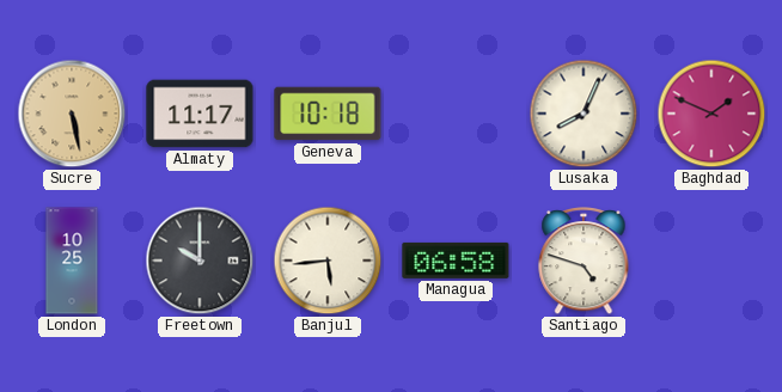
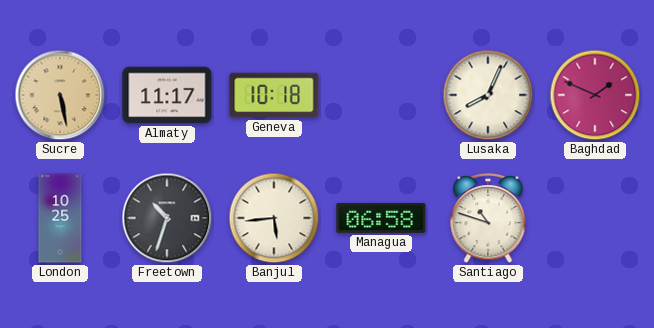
Freetown: 10:00 -> 10:33 (167, 218)
Santiago: 4:48 -> 10:48 (488, 219)
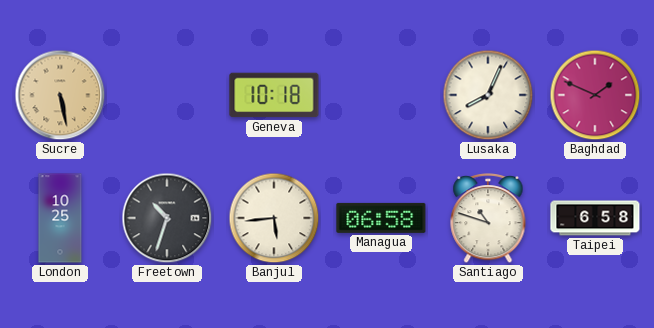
Almaty: 11:17 -> none (167, 95)
Taipei: none -> 6:58 (595, 218)
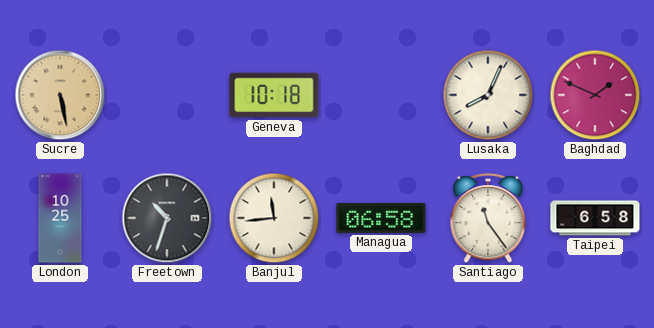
Banjul: 5:44 -> 11:44 (274, 218)
Santiago: 10:48 -> 11:24 (488, 219)
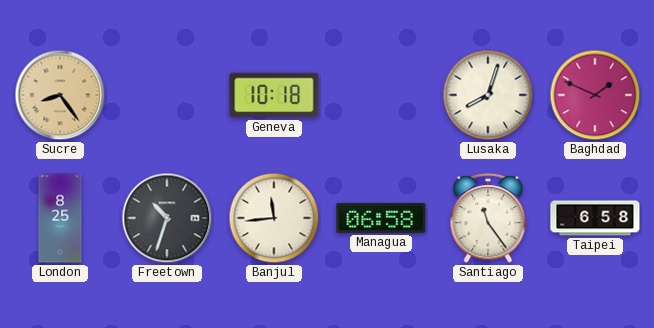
Sucre: 5:28 -> 8:24 (60, 95)
Lusaka: 8:04 -> 8:03 (488, 95)
London: 10:25 -> 8:25 (60, 218)
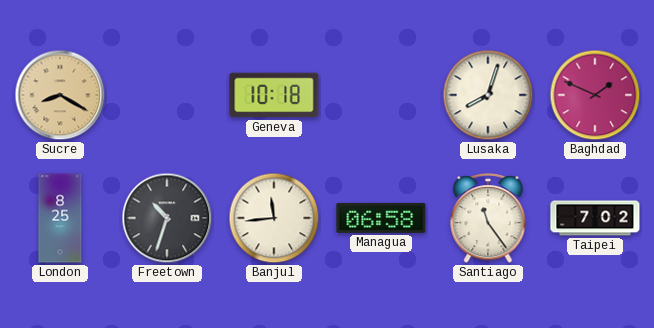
Sucre: 8:24 -> 8:20 (60, 95)
Taipei: 6:58 -> 7:02 (595, 218)
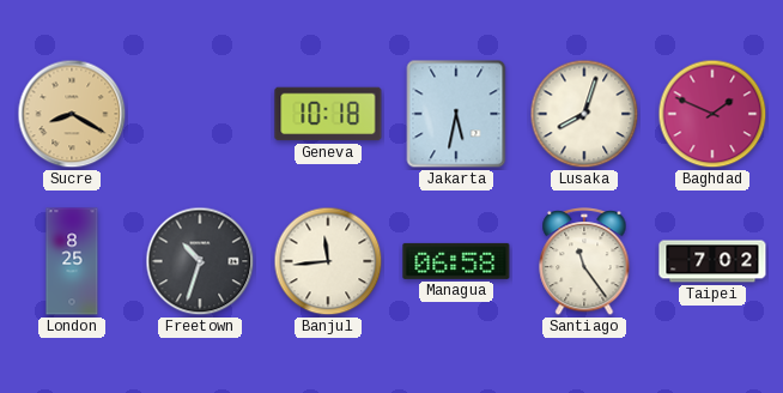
Jakarta: none -> 5:32 (456, 114)
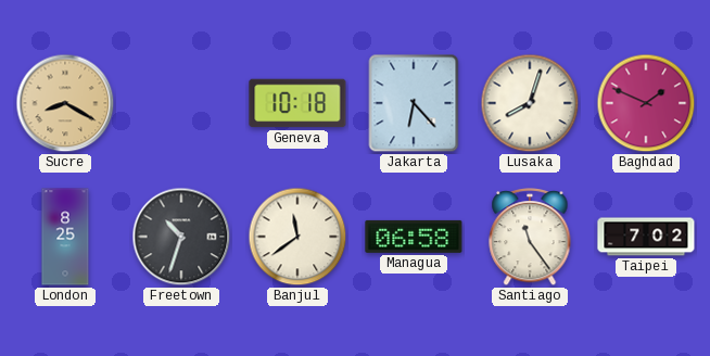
Jakarta: 5:32 -> 6:23 (414, 103)
Banjul: 11:44 -> 11:39 (297, 237)
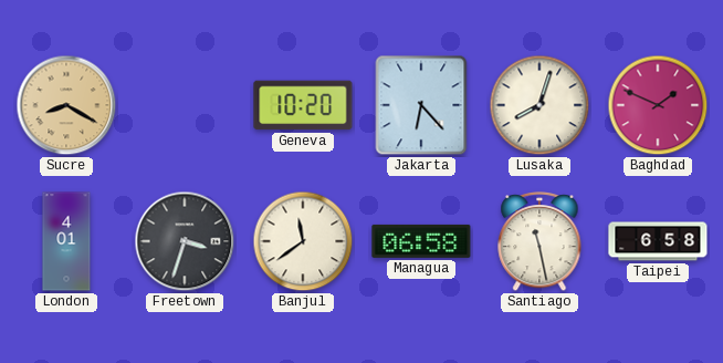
Geneva: 10:18 -> 10:20 (303, 105)
London: 8:25 -> 4:01 (66, 241)
Freetown: 10:33 -> 3:33 (185, 241)
Santiago: 11:24 -> 11:28 (539, 242)
Taipei: 7:02 -> 6:58 (658, 241)
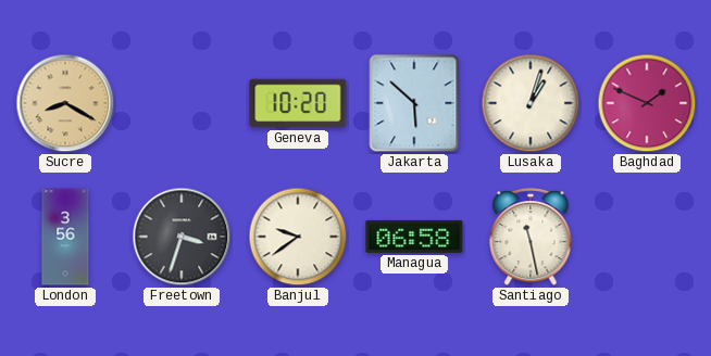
Jakarta: 6:23 -> 5:52 (414, 103)
Lusaka: 8:03 -> 1:03 (531, 103)
London: 4:01 -> 3:56 (65, 237)
Banjul: 11:39 -> 9:39 (298, 237)
Taipei: 6:58 -> none (658, 241)
